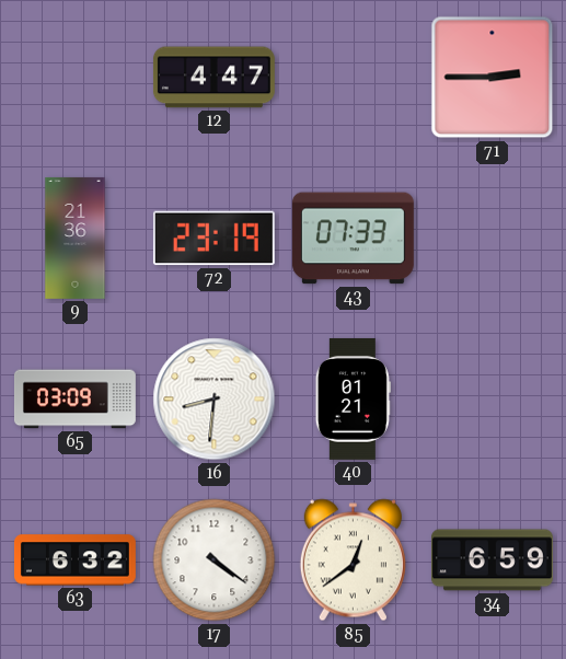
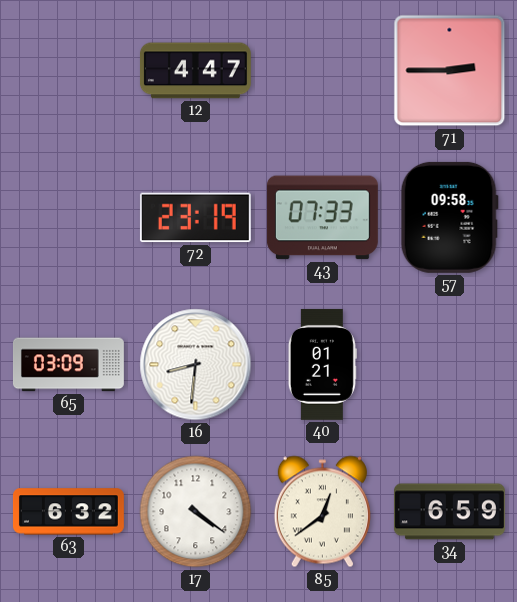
9: 21:36 -> none (76, 238)
57: none -> 09:58 (449, 217)
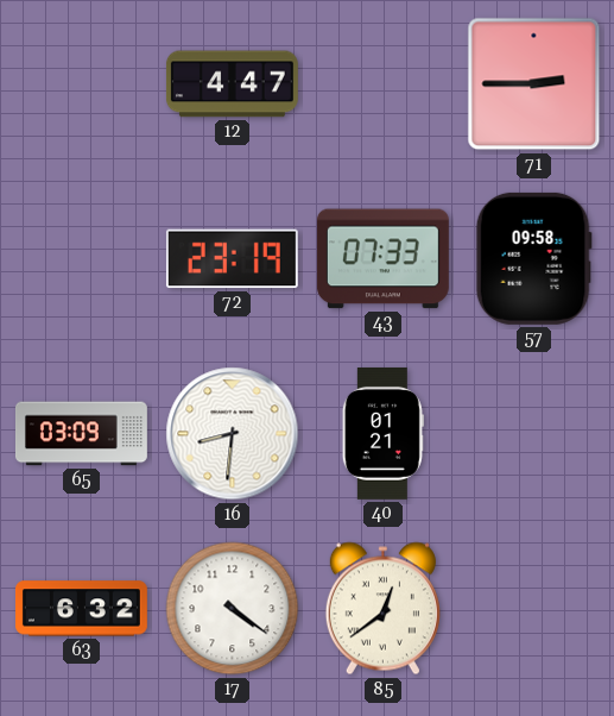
34: 6:59 -> none (449, 512)
